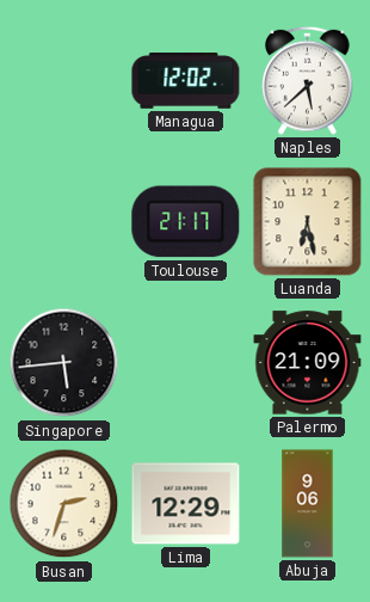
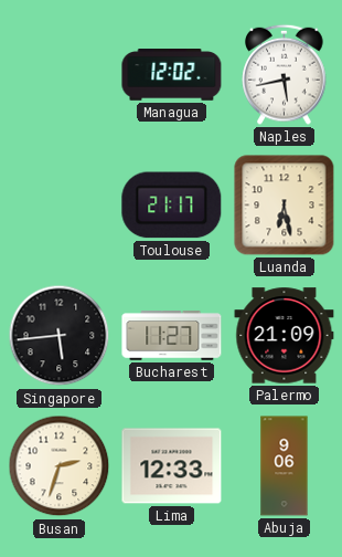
Naples: 5:38 -> 5:43 (285, 74)
Bucharest: none -> 11:27 (172, 336)
Lima: 12:29 -> 12:33 (172, 466)
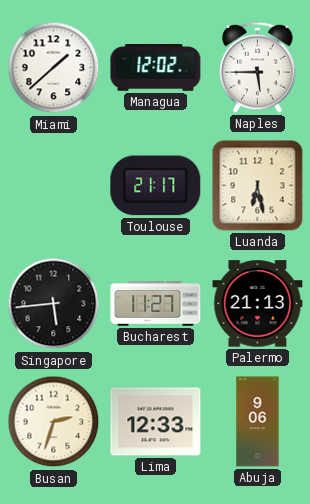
Miami: none -> 1:38 (54, 68)
Naples: 5:43 -> 5:45 (258, 67)
Palermo: 21:09 -> 21:13 (258, 304)
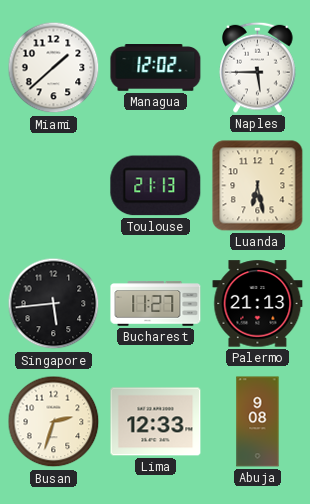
Toulouse: 21:17 -> 21:13 (156, 186)
Abuja: 9:06 -> 9:08 (258, 422)
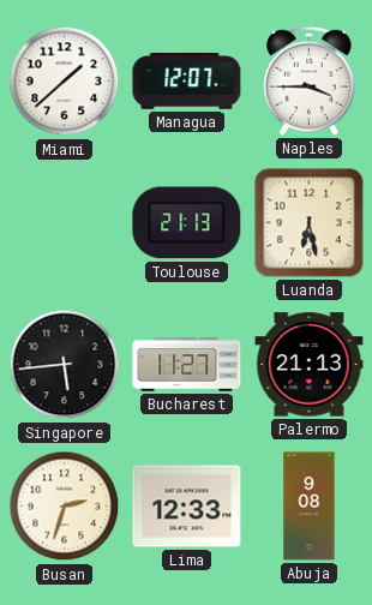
Managua: 12:02 -> 12:07 (187, 82)
Naples: 5:45 -> 3:45 (310, 80)
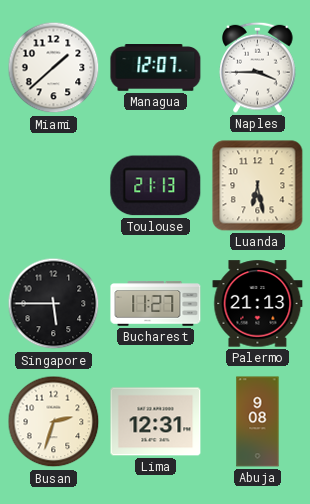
Singapore: 5:44 -> 5:45 (54, 304)
Lima: 12:33 -> 12:31 (156, 422)
